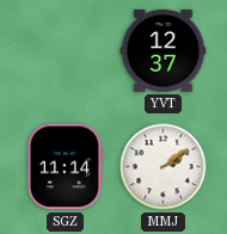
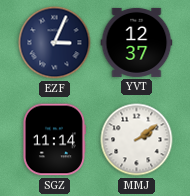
EZF: none -> 3:04 (55, 43)
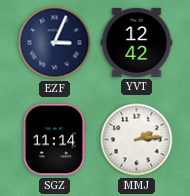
YVT: 12:37 -> 12:42 (137, 42)
MMJ: 2:09 -> 2:14 (137, 140)
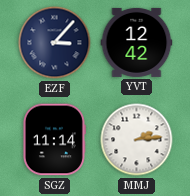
EZF: 3:04 -> 3:07 (55, 43)
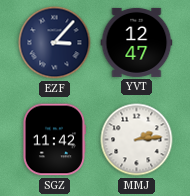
YVT: 12:42 -> 12:47 (137, 42)
SGZ: 11:14 -> 11:42 (54, 140)
